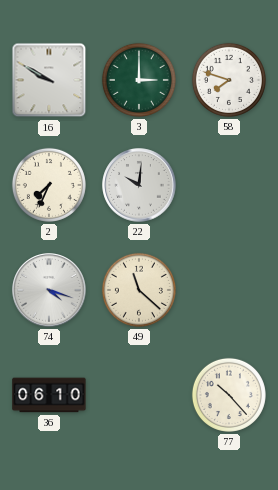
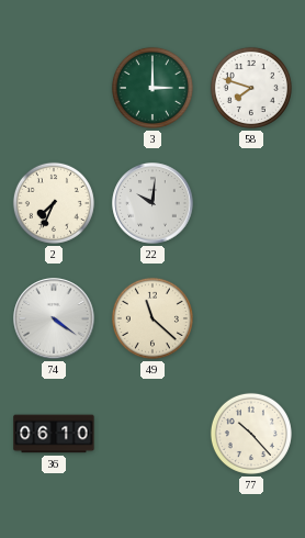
16: 9:50 -> none (49, 80)
74: 4:18 -> 4:21 (54, 318)
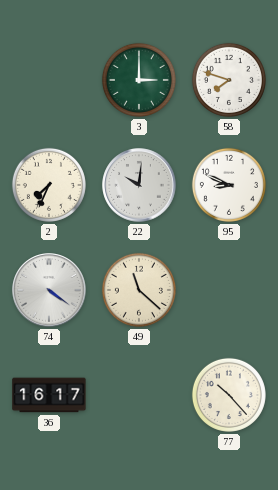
95: none -> 8:49 (229, 185)
36: 06:10 -> 16:17 (49, 395)
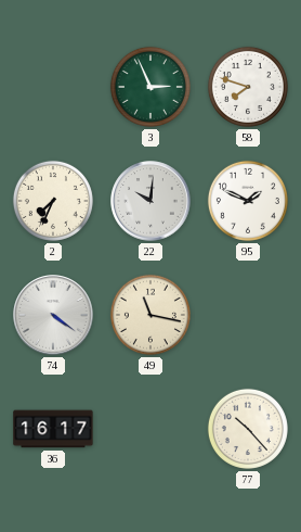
3: 3:00 -> 2:56 (150, 87)
95: 8:49 -> 1:49 (248, 201)
49: 11:22 -> 11:17 (150, 315)
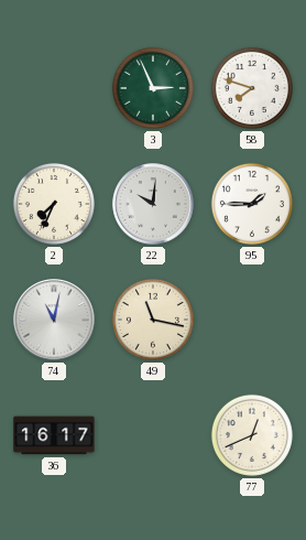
95: 1:49 -> 1:45 (252, 204)
74: 4:21 -> 11:02 (54, 320)
77: 10:23 -> 12:41 (252, 435)
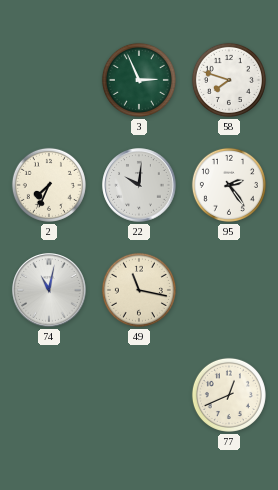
95: 1:45 -> 2:24 (229, 185)
36: 16:17 -> none (54, 435)
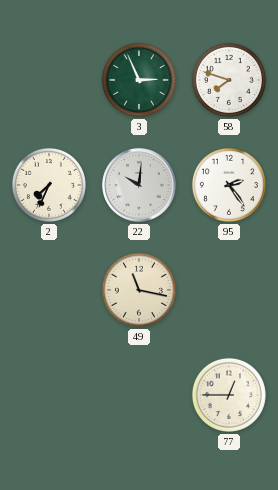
74: 11:02 -> none (49, 290)
77: 12:41 -> 12:45 (229, 395)
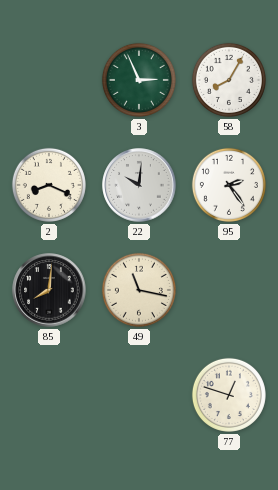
58: 7:48 -> 8:05 (229, 80)
2: 7:34 -> 8:19 (49, 185)
85: none -> 8:01 (49, 290)
77: 12:45 -> 12:48 (229, 395)
